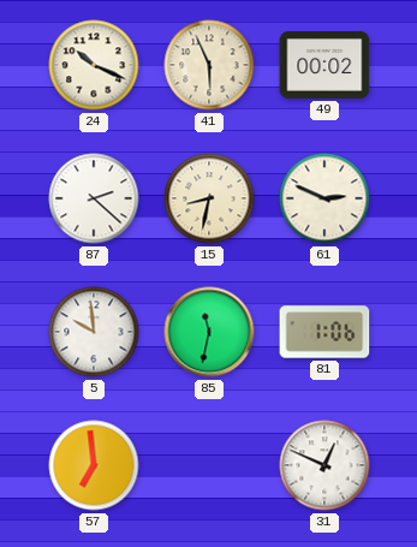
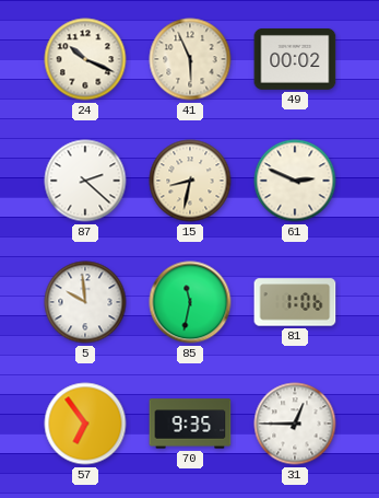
57: 6:59 -> 6:54 (85, 424)
70: none -> 9:35 (190, 424)
31: 12:49 -> 12:45 (295, 424)
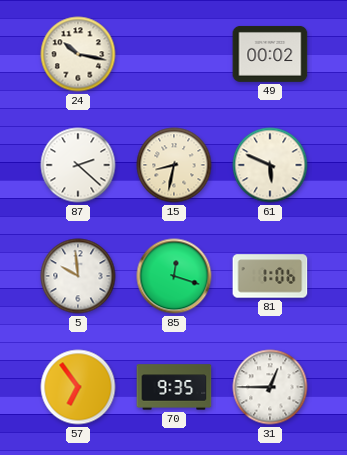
24: 10:19 -> 10:17 (78, 54)
41: 5:56 -> none (190, 59)
61: 2:49 -> 5:49 (270, 165)
85: 11:32 -> 12:18 (174, 276)
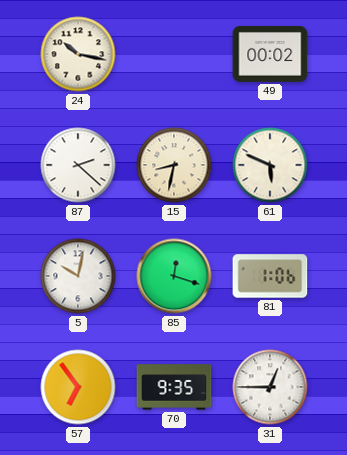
5: 9:59 -> 10:02 (78, 276)
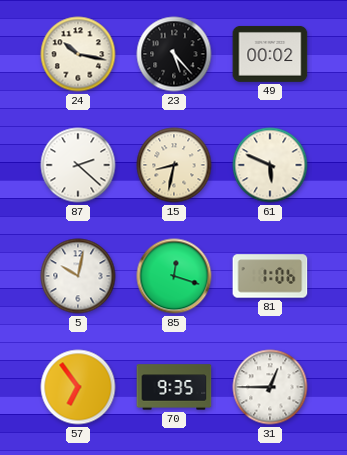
23: none -> 5:23 (174, 54)
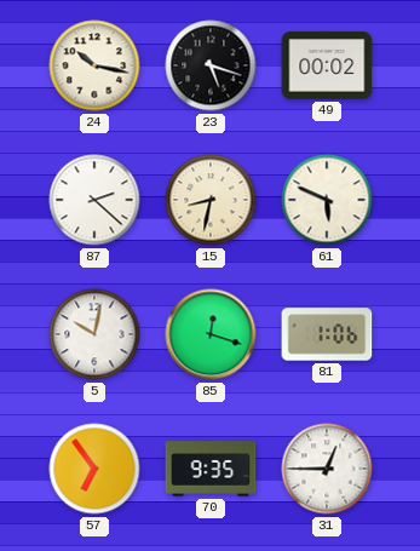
23: 5:23 -> 5:18 (211, 65)
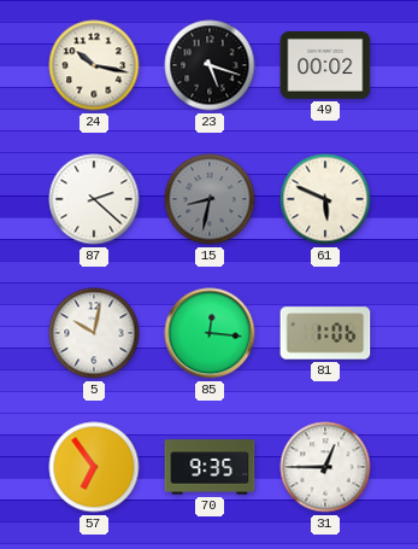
15 dial: cream -> grey (210, 199)
85: 12:18 -> 12:16 (210, 333)
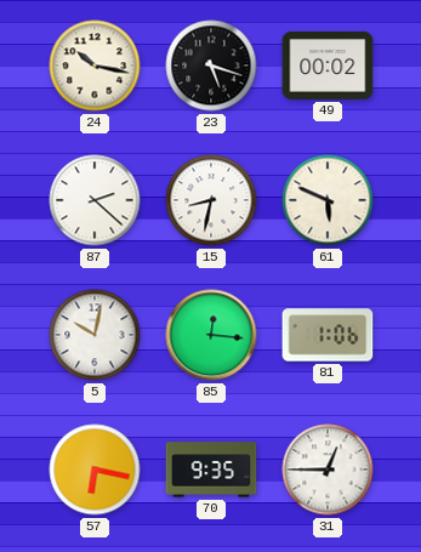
15 dial: grey -> white (211, 200)
57: 6:54 -> 6:17 (95, 470)
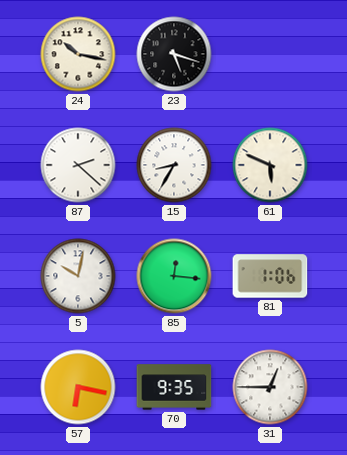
49: 00:02 -> none (328, 66)
15: 8:32 -> 8:35 (174, 165)
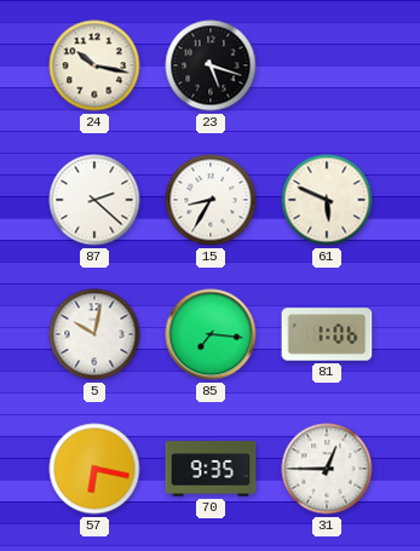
85: 12:16 -> 7:16 (211, 334)
